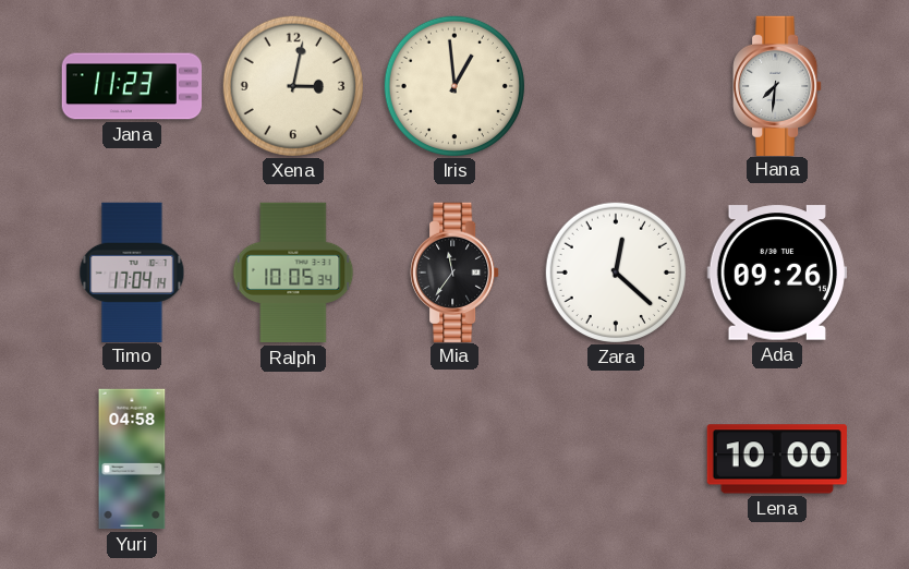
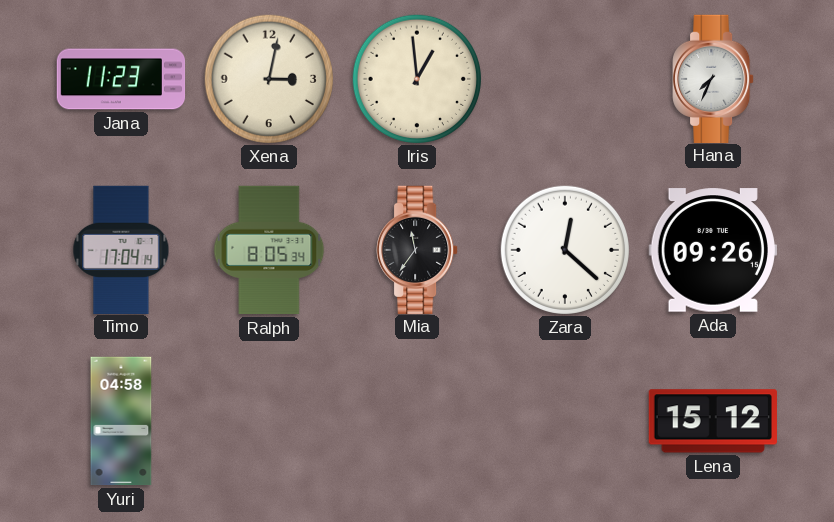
Hana: 7:31 -> 7:34 (713, 78)
Ralph: 10:05 -> 8:05 (269, 250)
Lena: 10:00 -> 15:12 (713, 421)
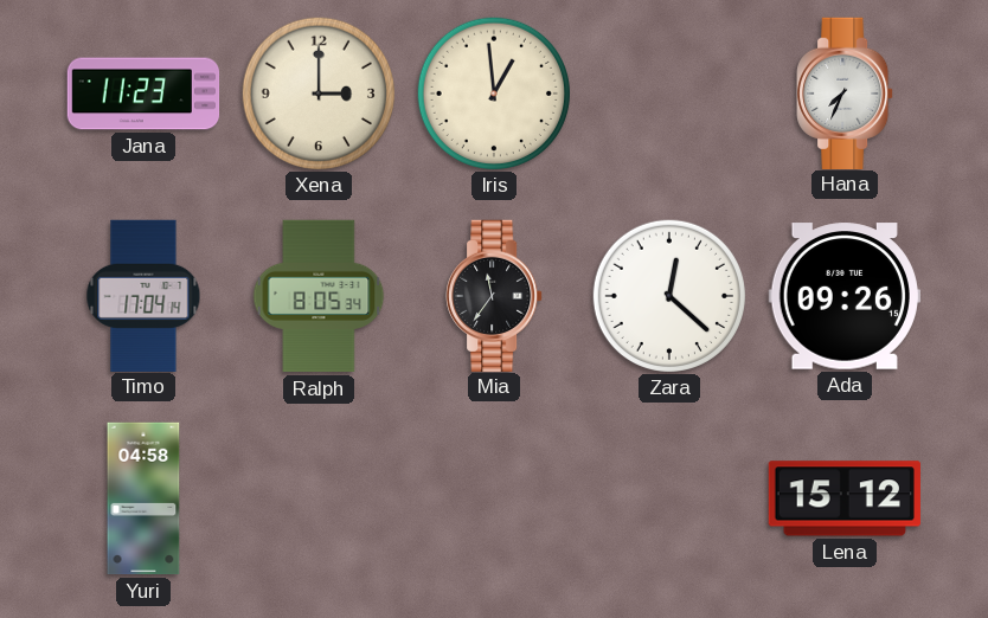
Xena: 3:02 -> 3:00 (317, 92)
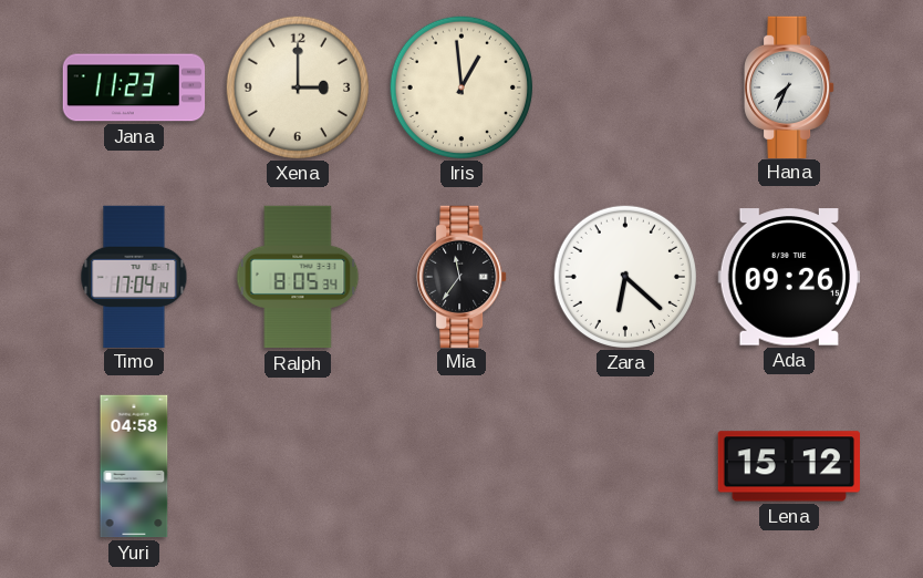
Zara: 12:22 -> 6:22 (624, 276)
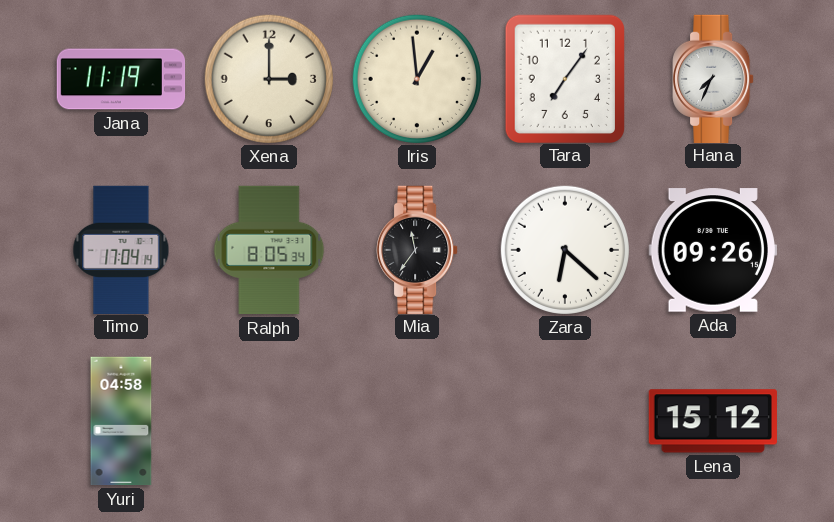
Jana: 11:23 -> 11:19 (121, 79)
Tara: none -> 7:06 (564, 78)
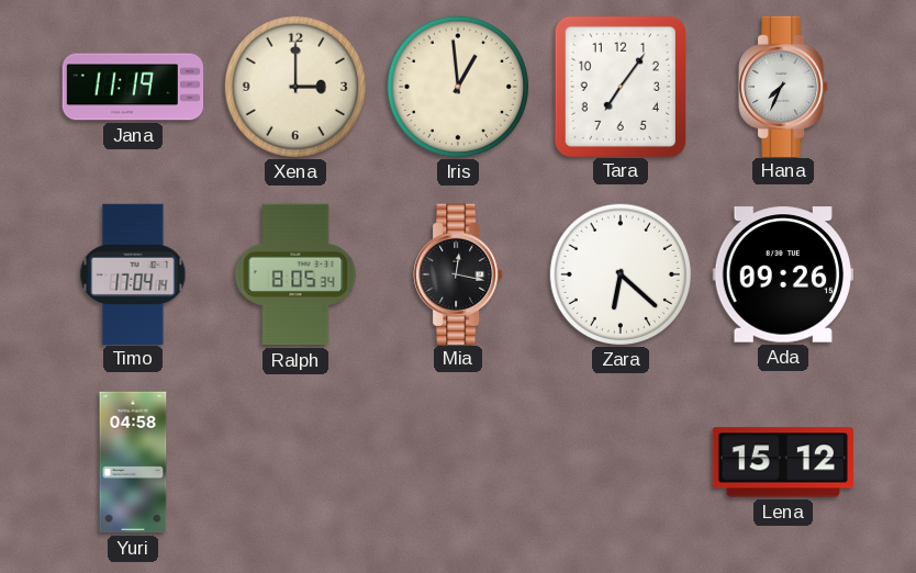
Mia: 11:36 -> 12:17 (458, 273)
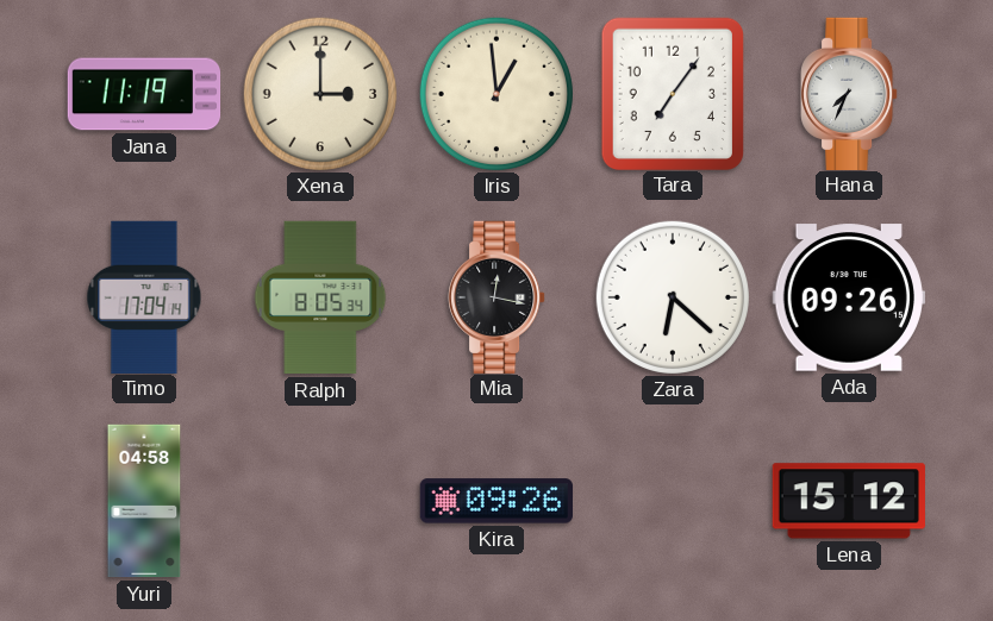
Kira: none -> 09:26 (495, 501)
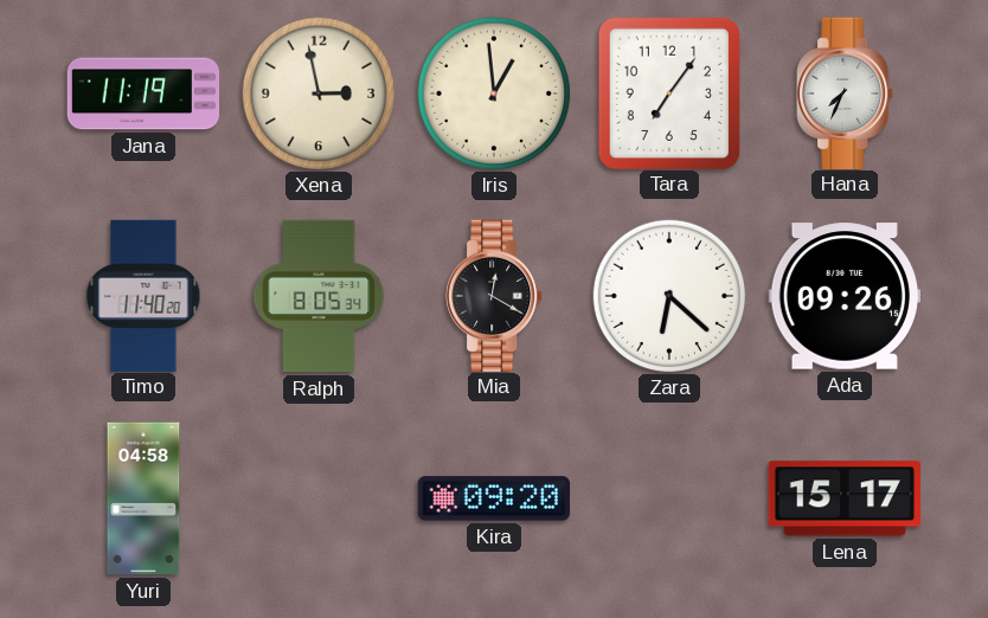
Xena: 3:00 -> 2:58 (317, 92)
Timo: 17:04 -> 11:40 (143, 295)
Mia: 12:17 -> 12:20 (494, 295)
Kira: 09:26 -> 09:20 (493, 498)
Lena: 15:12 -> 15:17 (845, 498)
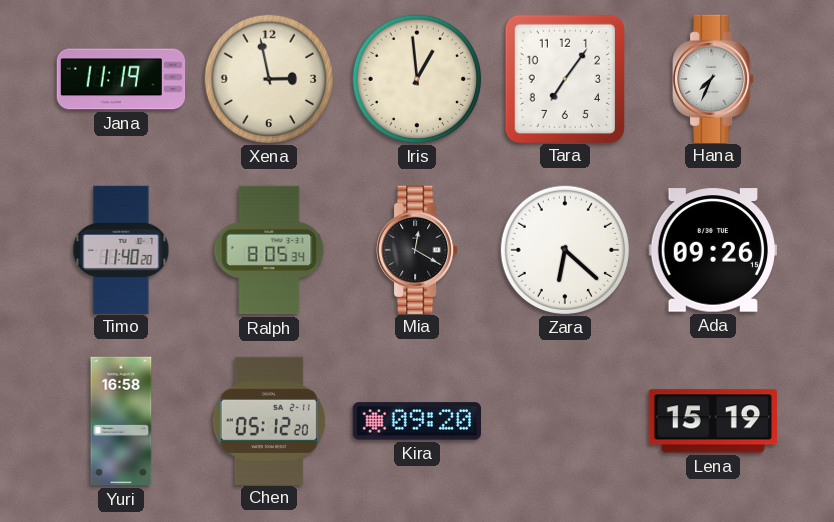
Yuri: 04:58 -> 16:58 (121, 421)
Chen: none -> 05:12 (269, 420)
Lena: 15:17 -> 15:19 (713, 421)
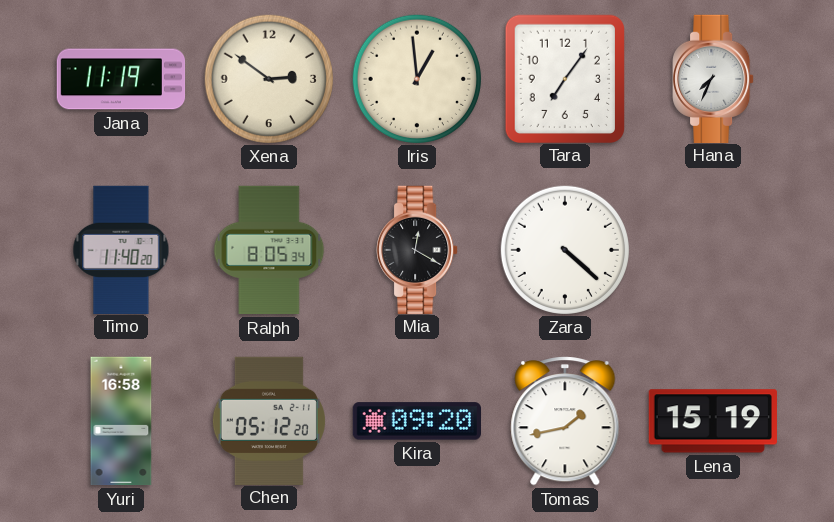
Xena: 2:58 -> 2:51 (268, 78)
Zara: 6:22 -> 4:22 (564, 249)
Ada: 09:26 -> none (712, 250)
Tomas: none -> 1:43 (565, 422)
